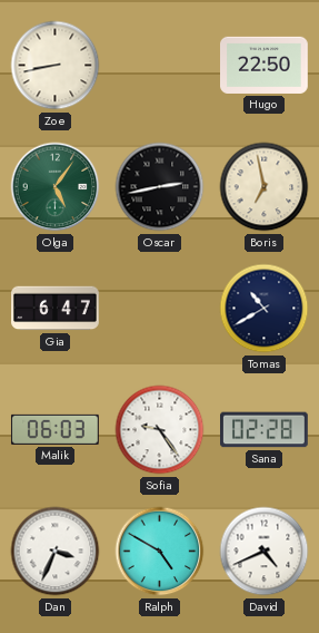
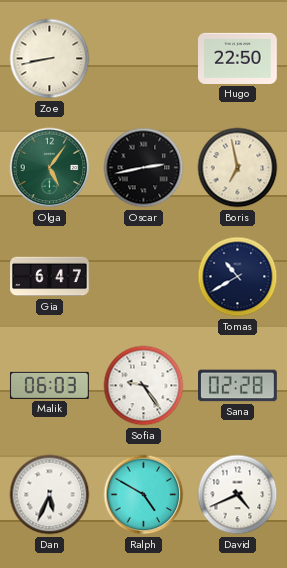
Dan: 3:34 -> 5:34 (50, 495)
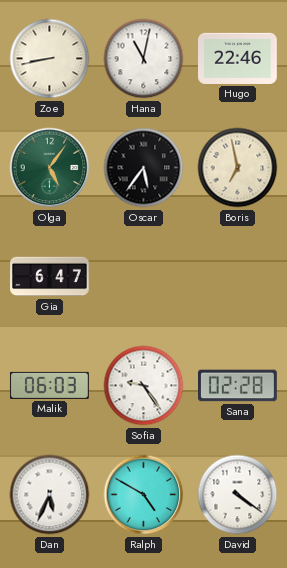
Hana: none -> 11:02 (144, 59)
Hugo: 22:50 -> 22:46 (238, 58)
Oscar: 2:43 -> 5:36 (144, 168)
Tomas: 10:40 -> none (238, 277)
David: 4:41 -> 4:21 (238, 495)
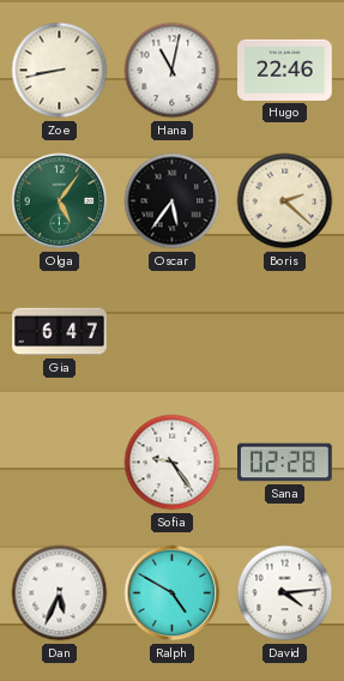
Boris: 6:58 -> 2:22 (285, 201)
Malik: 06:03 -> none (49, 385)
David: 4:21 -> 4:14 (285, 593)
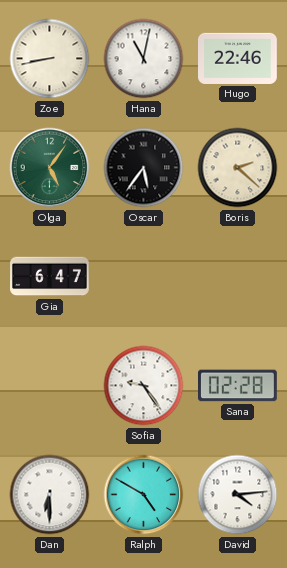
Dan: 5:34 -> 6:30 (50, 495)
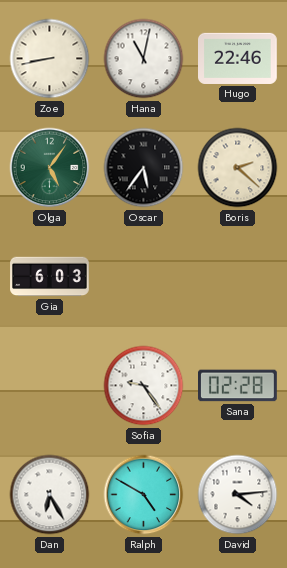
Gia: 6:47 -> 6:03 (50, 277)
Dan: 6:30 -> 6:25 (50, 495)
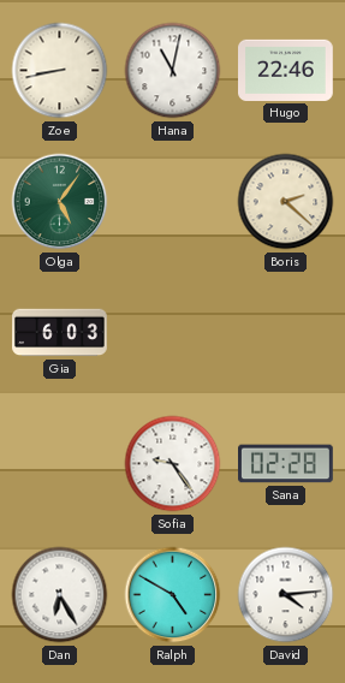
Oscar: 5:36 -> none (144, 168)
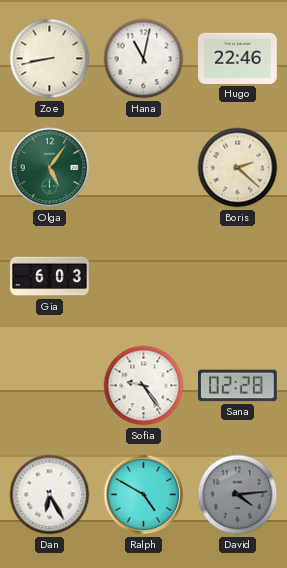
David dial: white -> grey (238, 495)
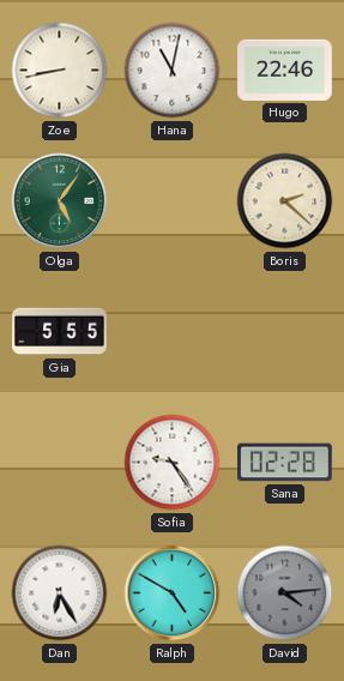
Gia: 6:03 -> 5:55 (60, 332)
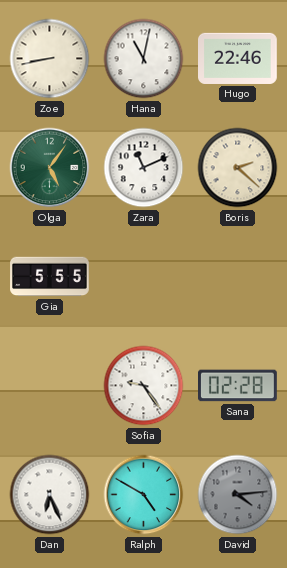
Zara: none -> 11:11 (144, 168)
Dan: 6:25 -> 6:26 (50, 495)
